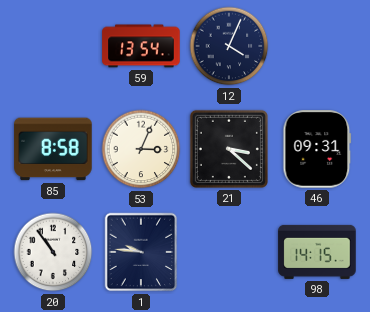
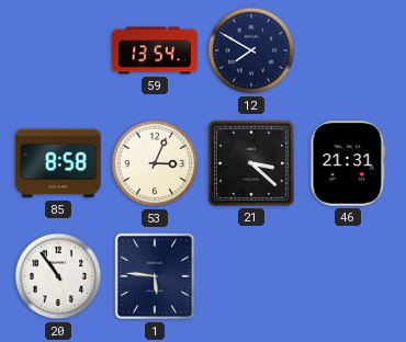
12: 4:04 -> 7:50 (251, 50)
46: 09:31 -> 21:31 (348, 163)
1: 9:46 -> 5:46 (155, 276)
98: 14:15 -> none (317, 252)
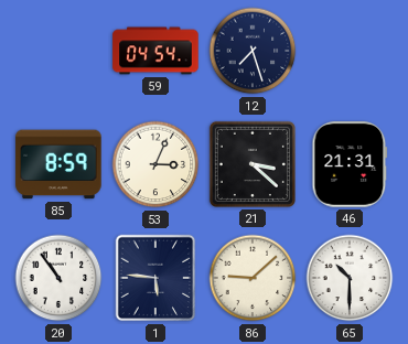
59: 13:54 -> 04:54 (155, 51)
12: 7:50 -> 7:27 (253, 51)
85: 8:58 -> 8:59 (58, 164)
86: none -> 9:08 (253, 278)
65: none -> 10:30 (350, 278)
